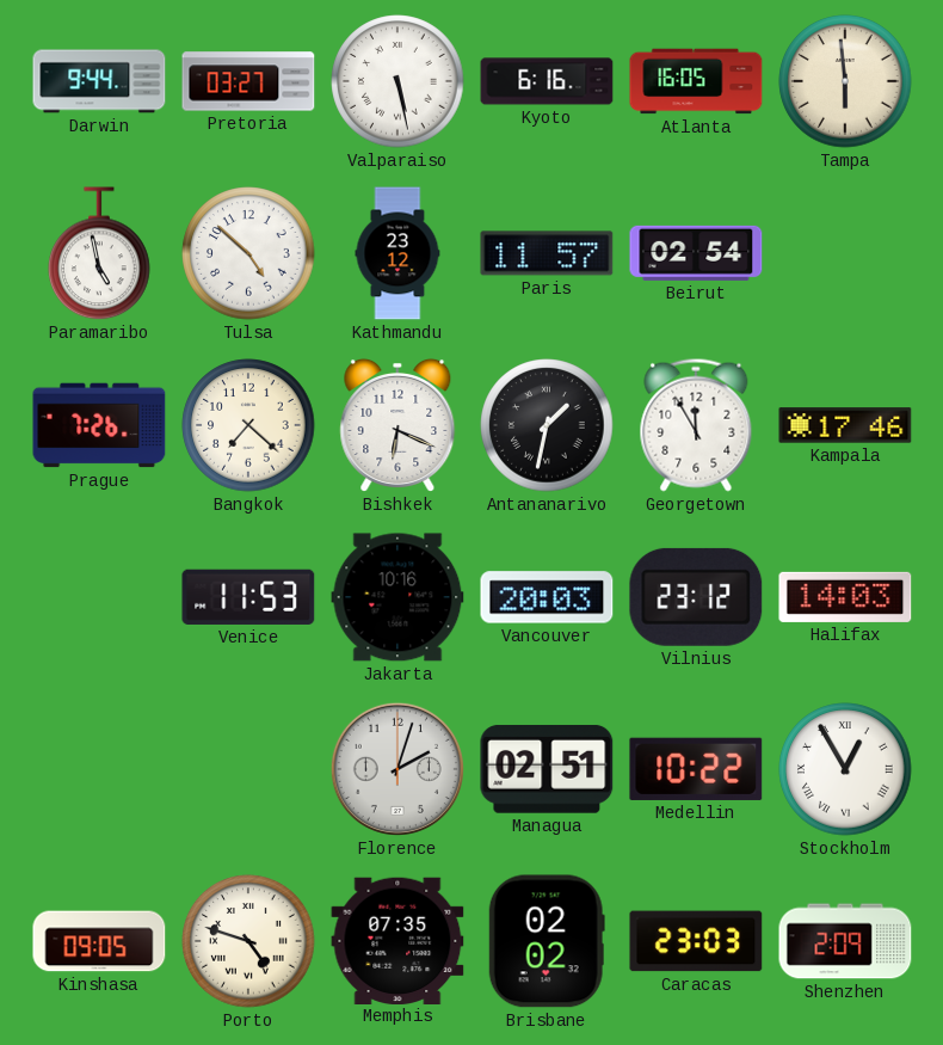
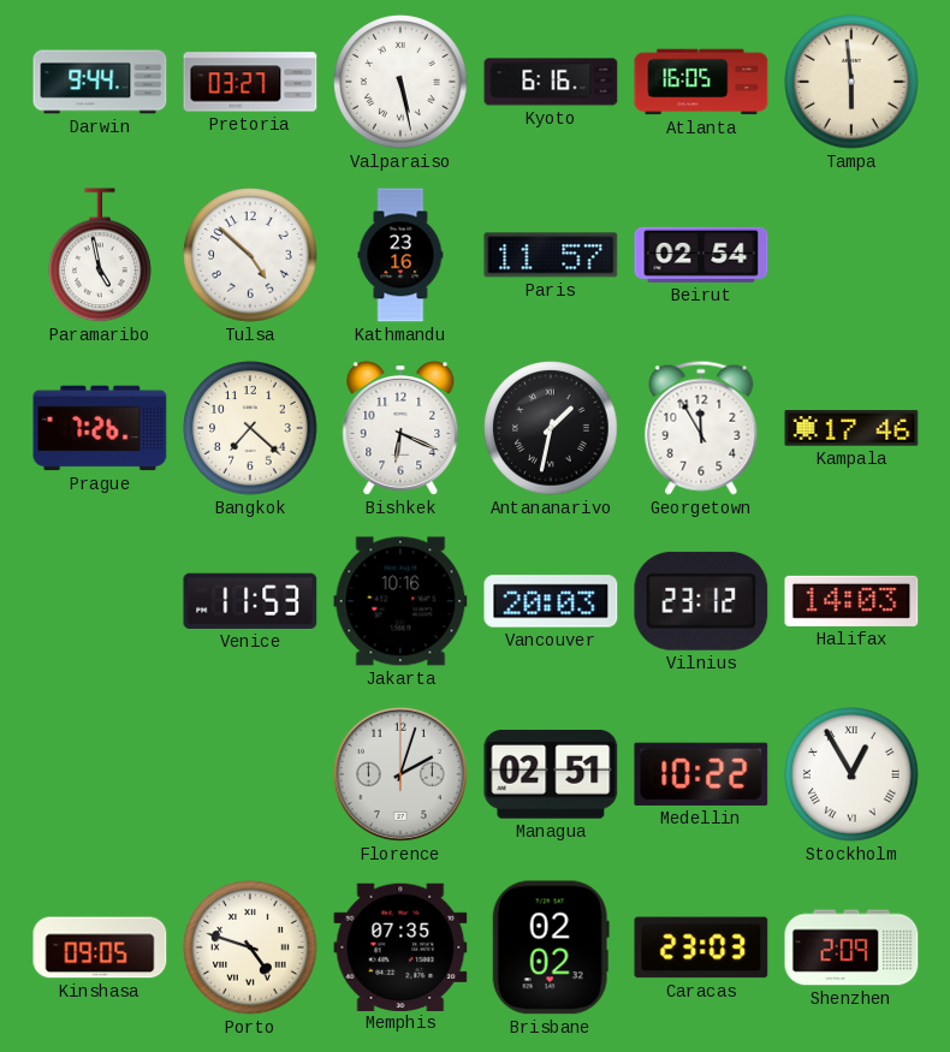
Kathmandu: 23:12 -> 23:16 (400, 255)
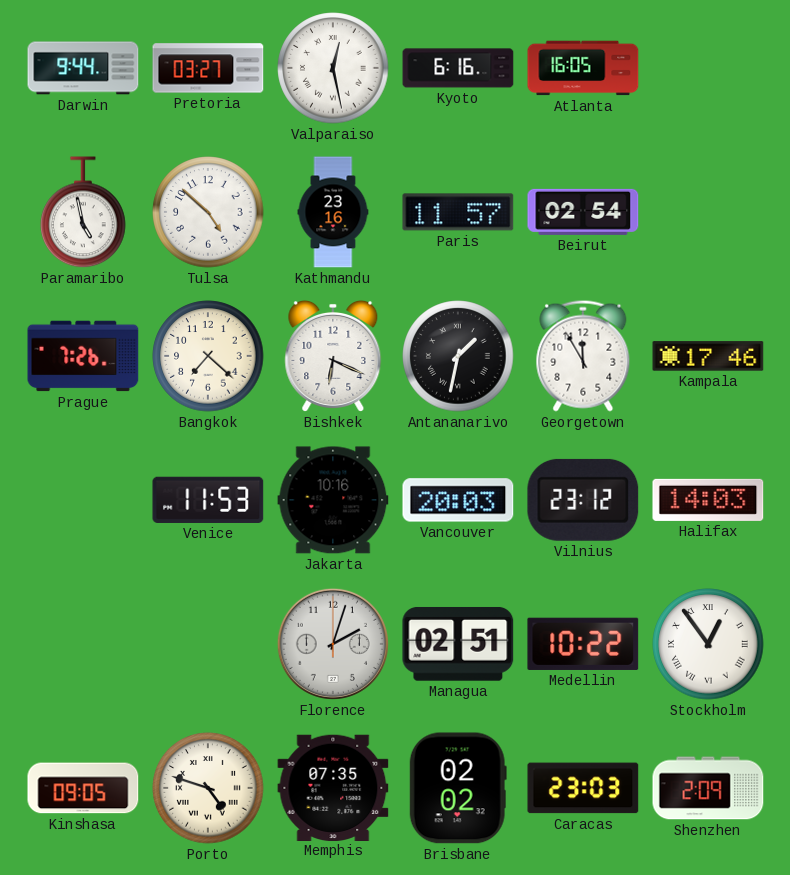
Valparaiso: 5:28 -> 12:28 (333, 68)
Tampa: 5:59 -> none (851, 82)
Stockholm: 12:55 -> 12:54 (708, 644)
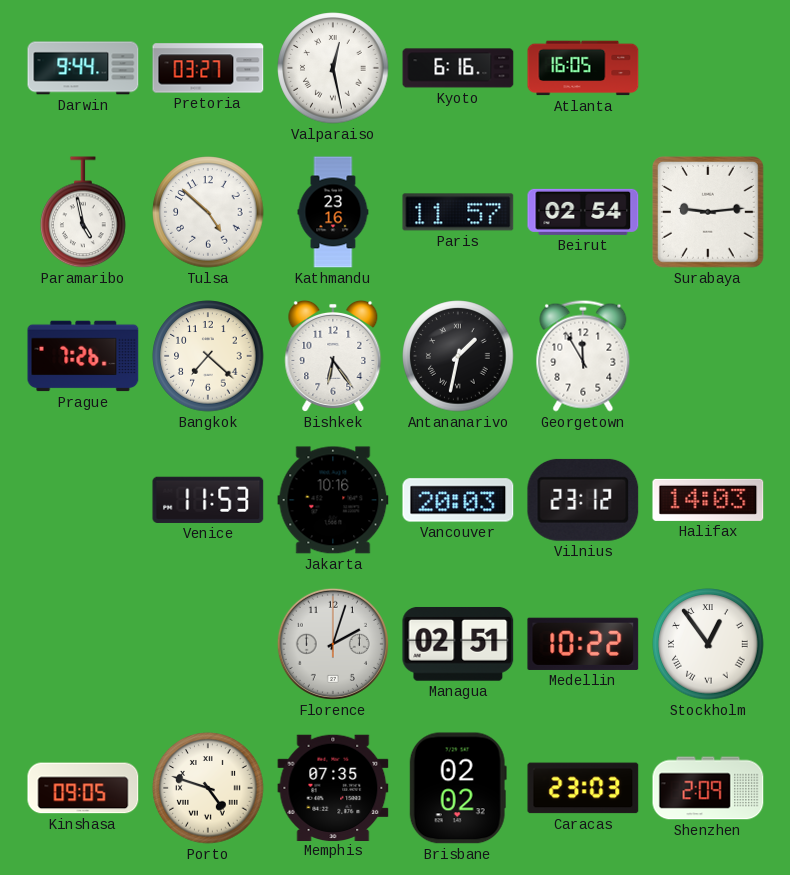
Surabaya: none -> 9:14 (709, 213)
Bishkek: 6:19 -> 6:24 (333, 356)
Kampala: 17:46 -> none (708, 356)
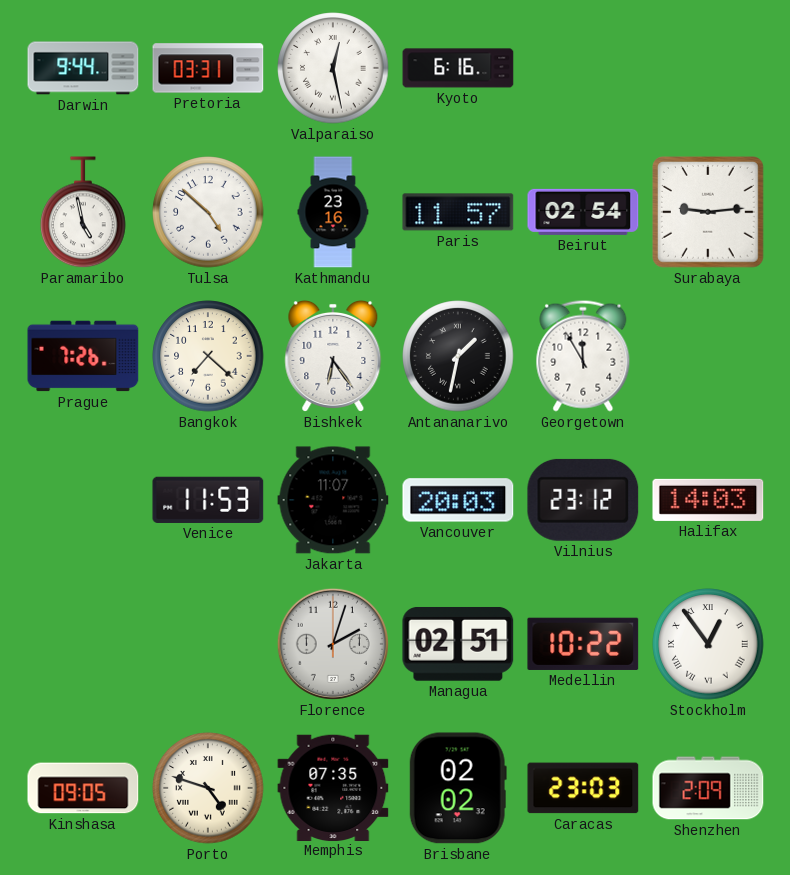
Pretoria: 03:27 -> 03:31 (208, 68)
Atlanta: 16:05 -> none (583, 68)
Jakarta: 10:16 -> 11:07 (333, 500)
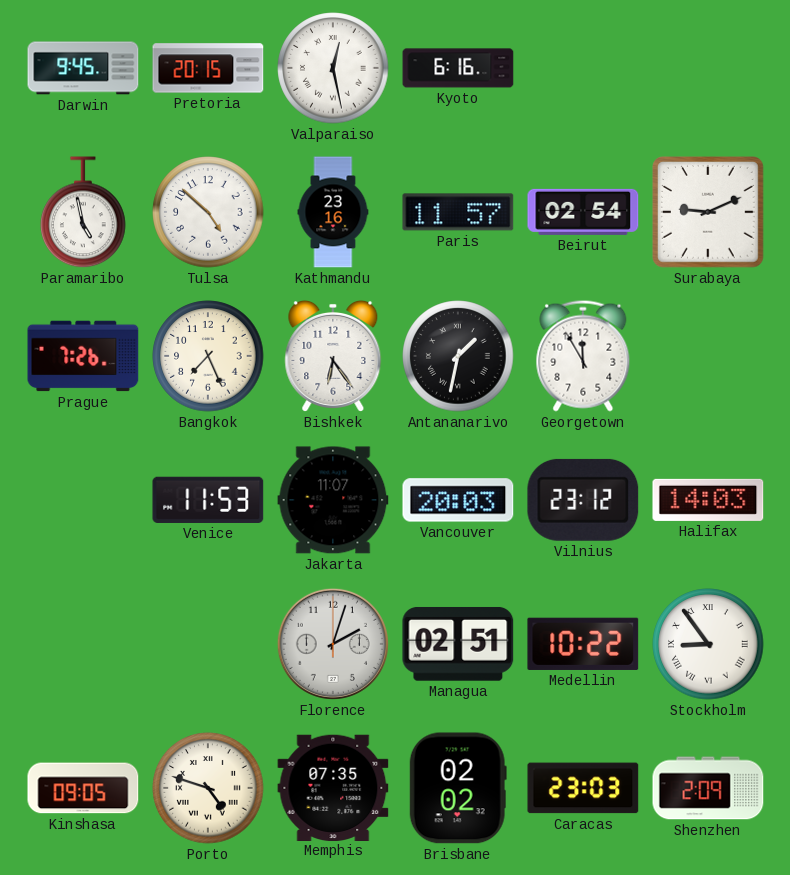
Darwin: 9:44 -> 9:45 (83, 68)
Pretoria: 03:31 -> 20:15 (208, 68)
Surabaya: 9:14 -> 9:11 (709, 213)
Bangkok: 7:22 -> 7:26 (208, 356)
Stockholm: 12:54 -> 8:54 (708, 644)
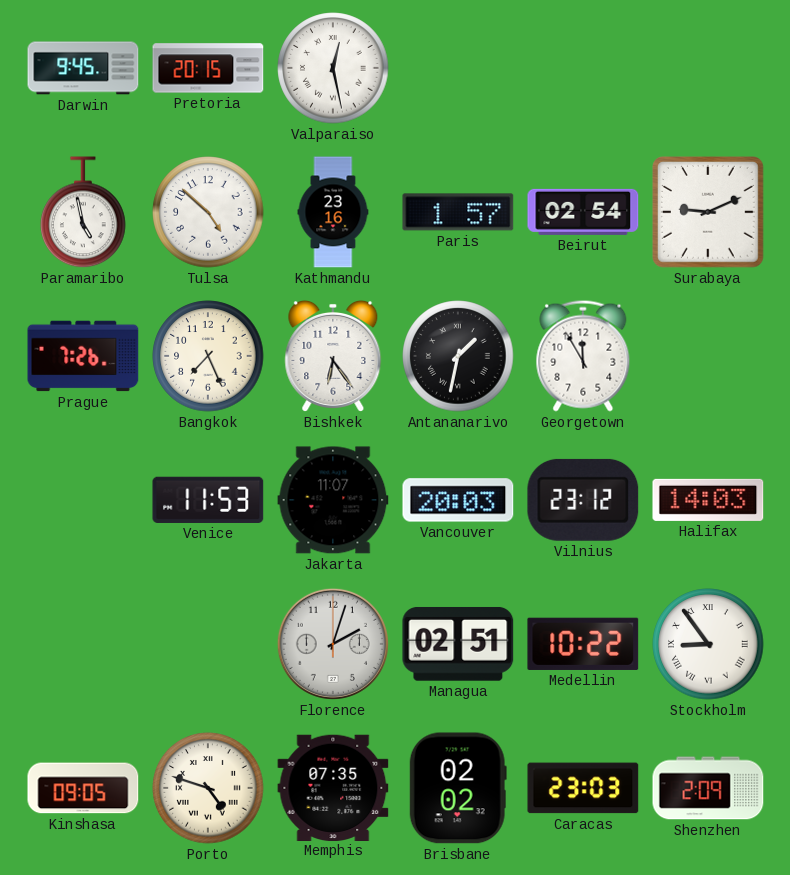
Kyoto: 6:16 -> none (458, 68)
Paris: 11:57 -> 1:57 (458, 212)
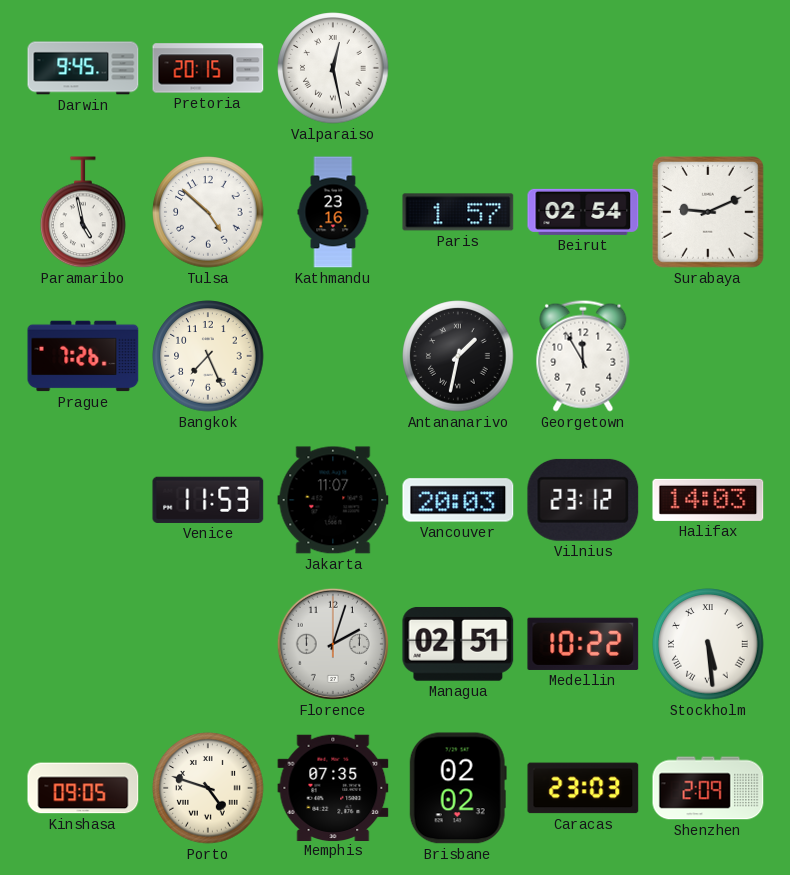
Bishkek: 6:24 -> none (333, 356)
Stockholm: 8:54 -> 5:29 (708, 644)
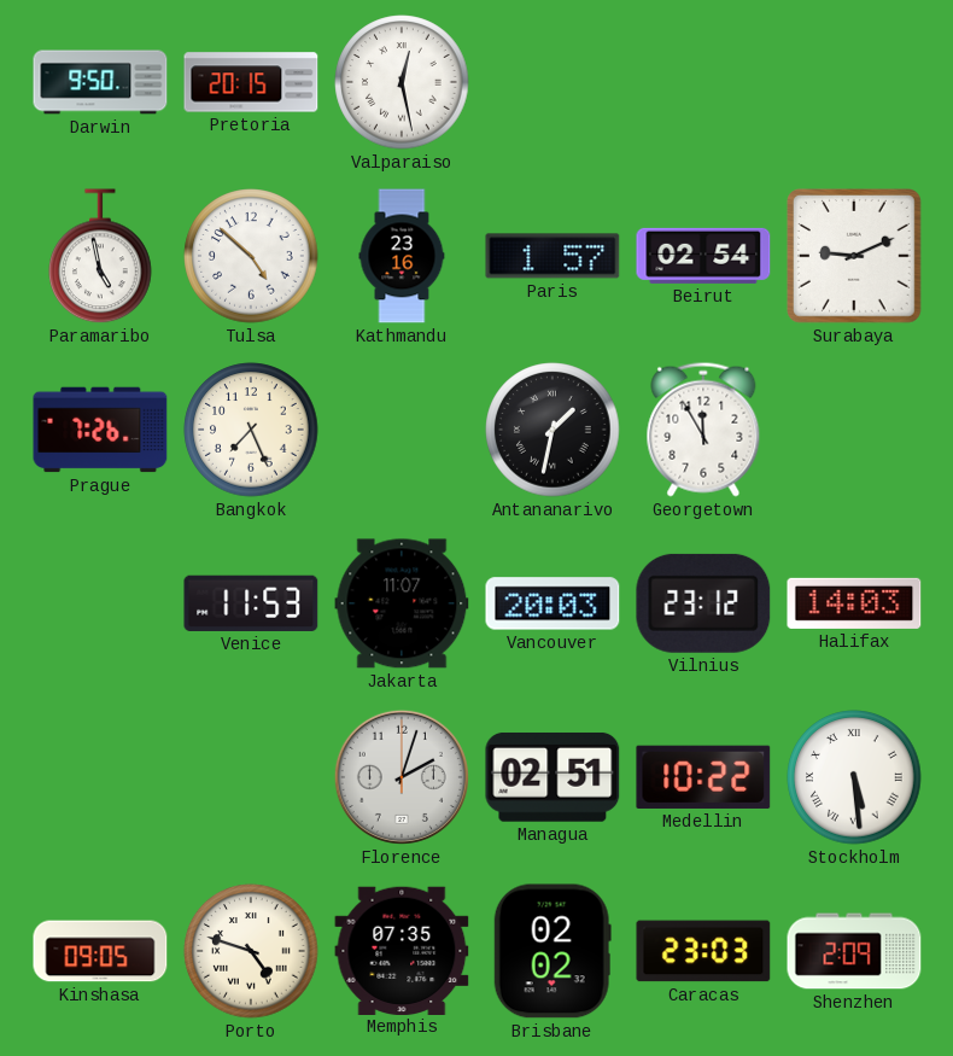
Darwin: 9:45 -> 9:50 (100, 82)
